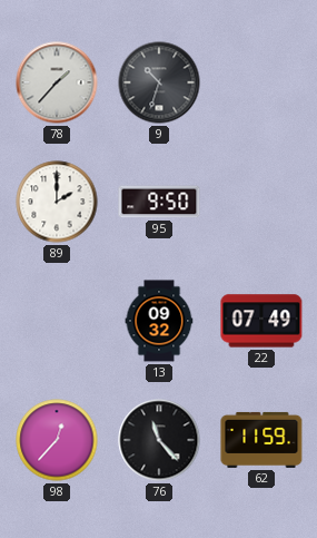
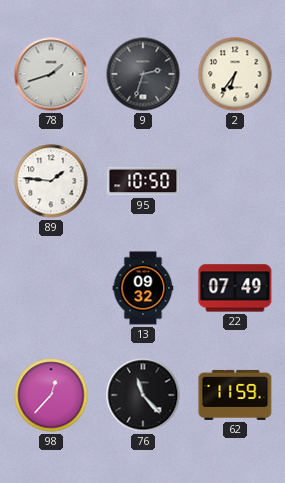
78: 1:37 -> 1:42 (51, 74)
9: 10:33 -> 2:33 (143, 74)
2: none -> 6:36 (235, 74)
89: 2:00 -> 1:46 (51, 181)
95: 9:50 -> 10:50 (143, 181)
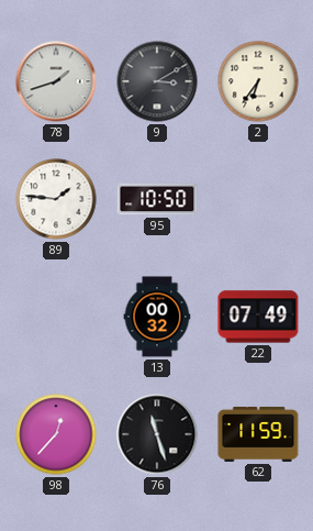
9: 2:33 -> 3:10 (157, 81)
13: 09:32 -> 00:32 (157, 317)
76: 11:23 -> 11:27 (157, 434)
